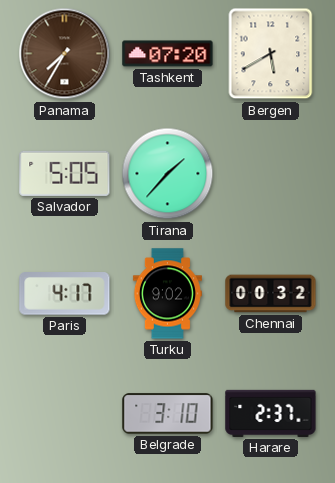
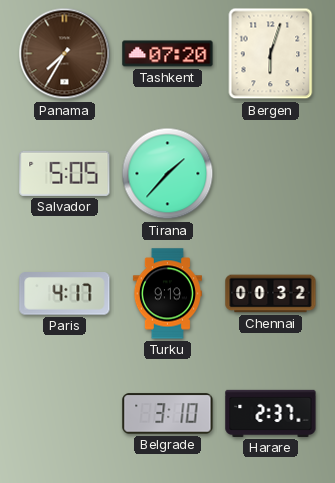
Bergen: 5:40 -> 6:03 (271, 54)
Turku: 9:02 -> 9:19 (167, 294)
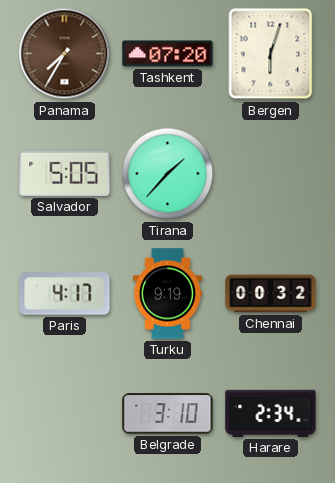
Harare: 2:37 -> 2:34 (271, 413)
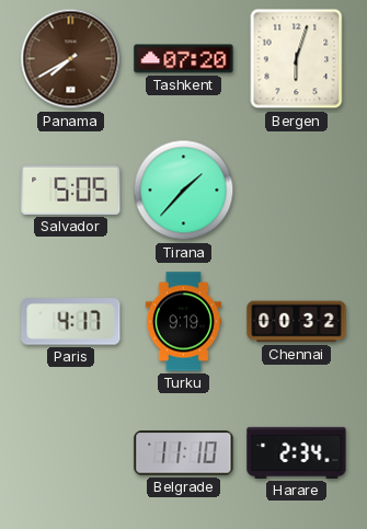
Panama: 7:35 -> 7:40 (71, 59)
Belgrade: 3:10 -> 11:10 (184, 453)
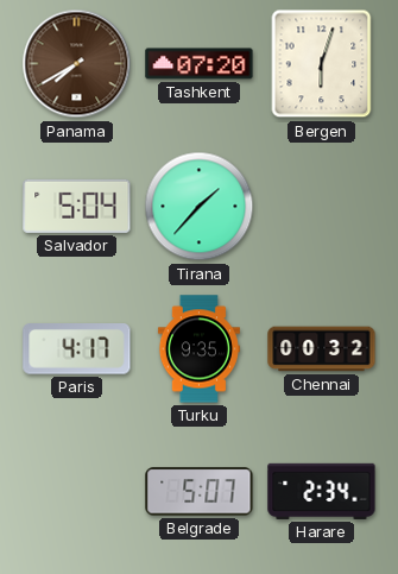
Salvador: 5:05 -> 5:04 (77, 206)
Turku: 9:19 -> 9:35 (198, 349)
Belgrade: 11:10 -> 5:07 (200, 492)
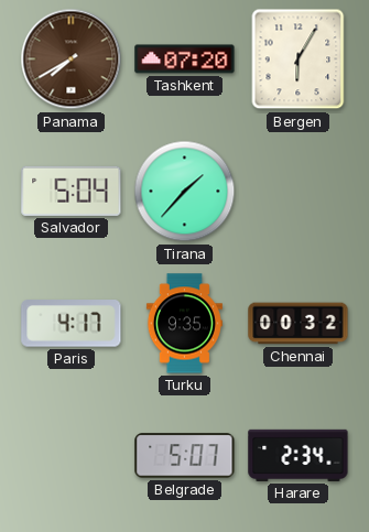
Bergen: 6:03 -> 6:05 (299, 59)
